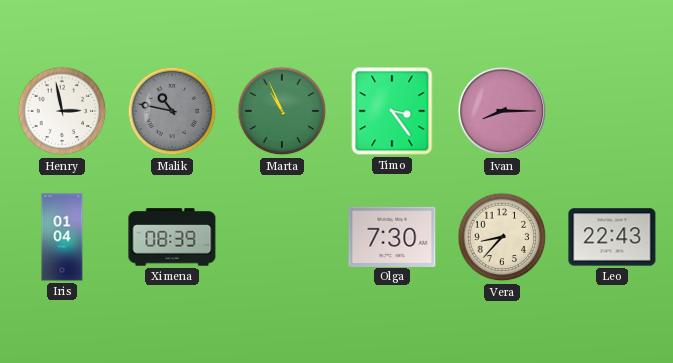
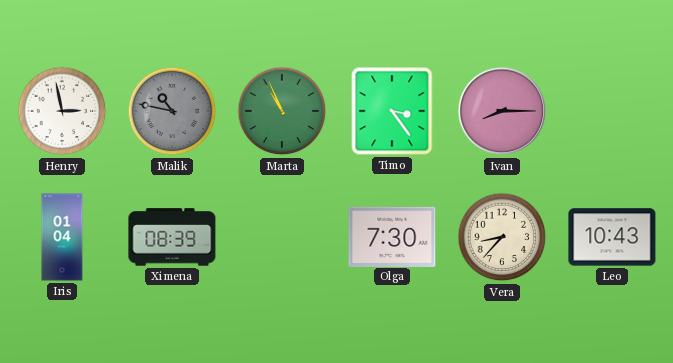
Leo: 22:43 -> 10:43 (612, 237)
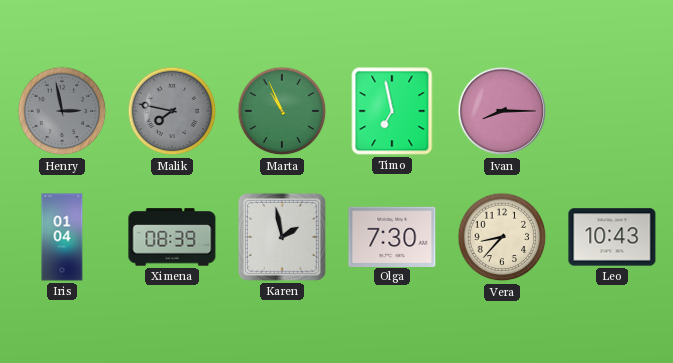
Henry dial: white -> grey (62, 111)
Malik: 10:47 -> 7:47 (172, 111)
Timo: 3:24 -> 6:58 (392, 111)
Karen: none -> 1:58 (282, 237)
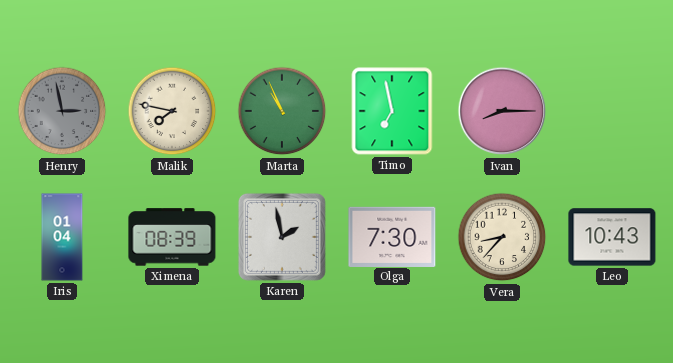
Malik dial: grey -> cream (172, 111)
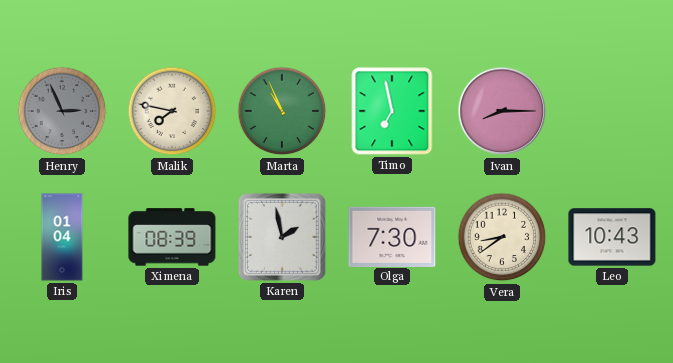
Henry: 2:58 -> 2:56 (62, 111)
Vera: 8:37 -> 8:39 (502, 237)
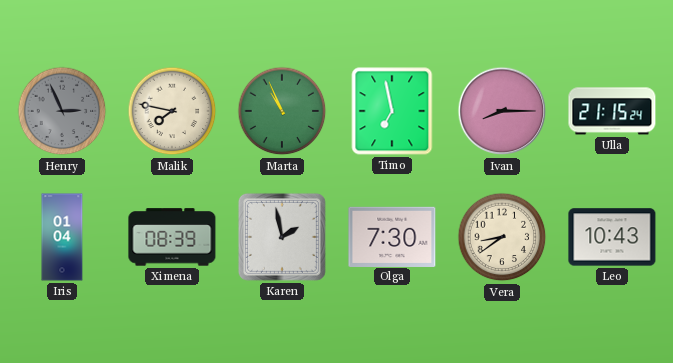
Ulla: none -> 21:15 (612, 111)
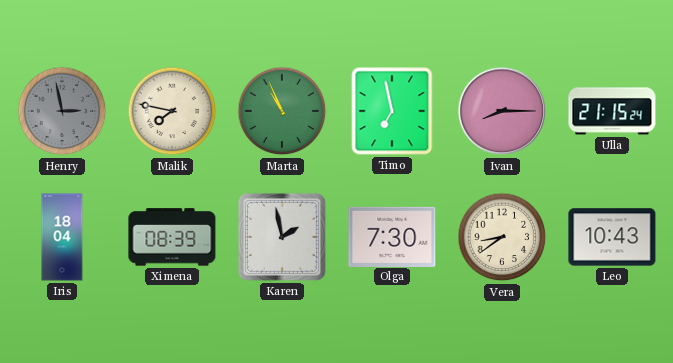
Henry: 2:56 -> 2:58 (62, 111)
Iris: 01:04 -> 18:04 (62, 237)
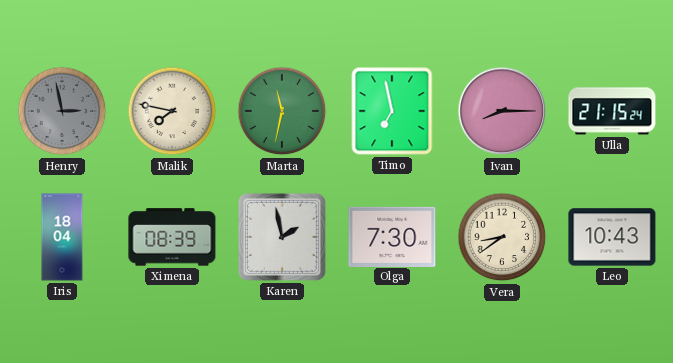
Marta: 10:56 -> 11:32 (282, 111)
